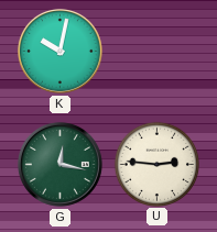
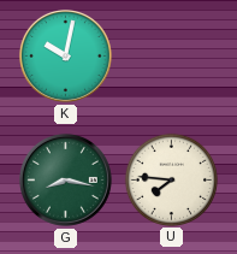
G: 12:17 -> 8:17 (65, 179)
U: 2:46 -> 7:46 (171, 179)
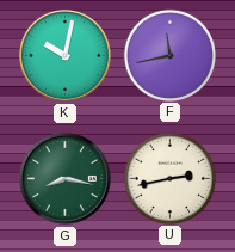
F: none -> 11:43 (169, 55)
U: 7:46 -> 2:43 (169, 178)
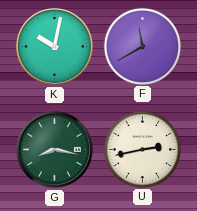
F: 11:43 -> 11:40 (142, 46)
